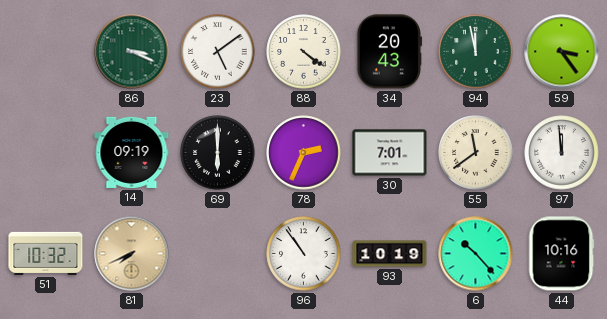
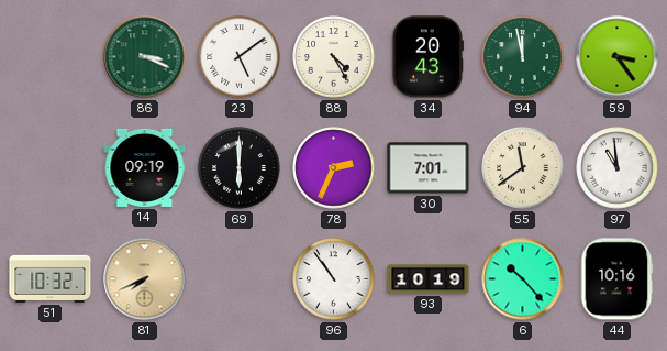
88: 4:21 -> 4:25 (334, 57)
97: 11:59 -> 10:59 (618, 168)
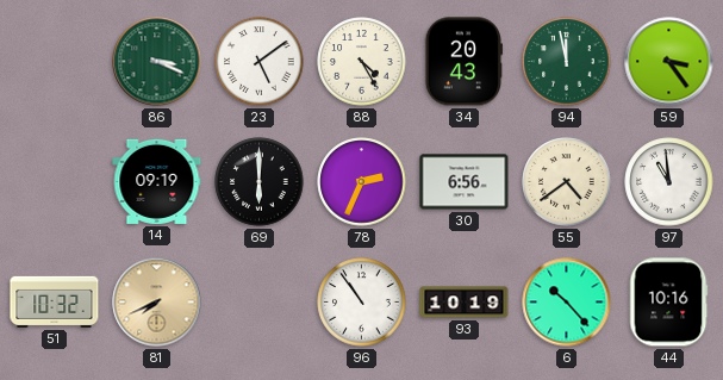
30: 7:01 -> 6:56 (465, 182)
55: 11:39 -> 4:39 (567, 182)
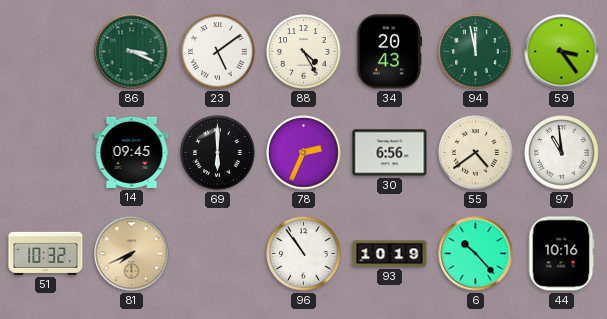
14: 09:19 -> 09:45 (132, 152)
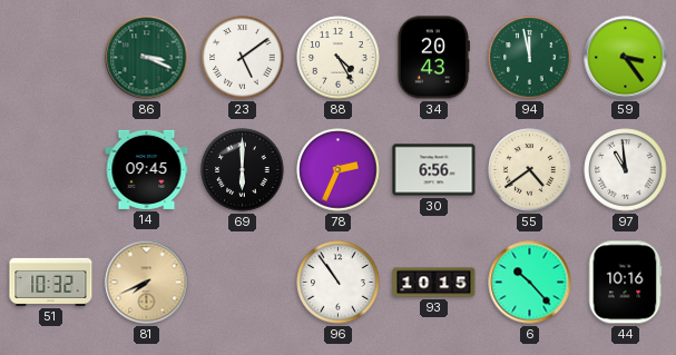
93: 10:19 -> 10:15 (434, 283)
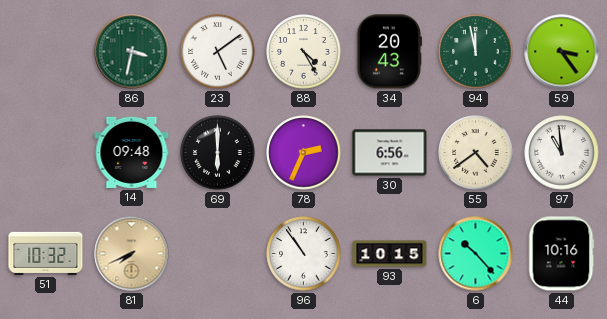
86: 3:19 -> 3:32 (132, 52)
14: 09:45 -> 09:48 (132, 152)
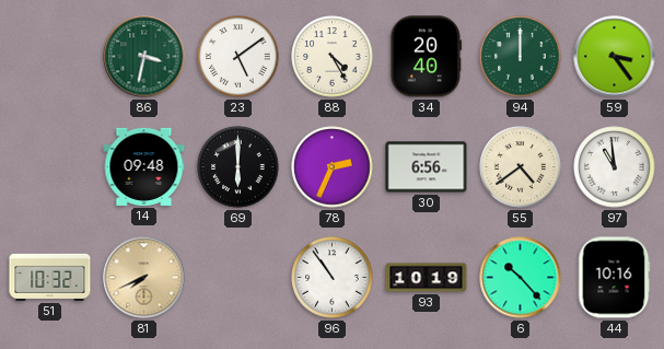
34: 20:43 -> 20:40 (426, 57)
94: 11:58 -> 12:00 (521, 57)
93: 10:15 -> 10:19 (427, 278)
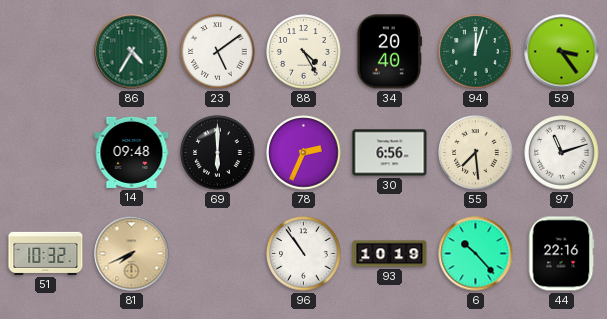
86: 3:32 -> 4:35 (132, 52)
94: 12:00 -> 12:03 (476, 52)
55: 4:39 -> 7:29 (476, 153)
97: 10:59 -> 11:12 (562, 153)
44: 10:16 -> 22:16 (561, 254)
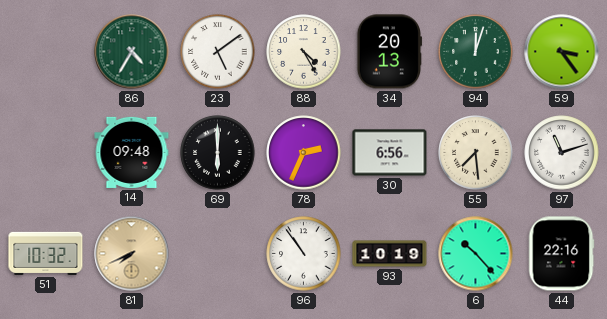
34: 20:40 -> 20:13 (389, 52)
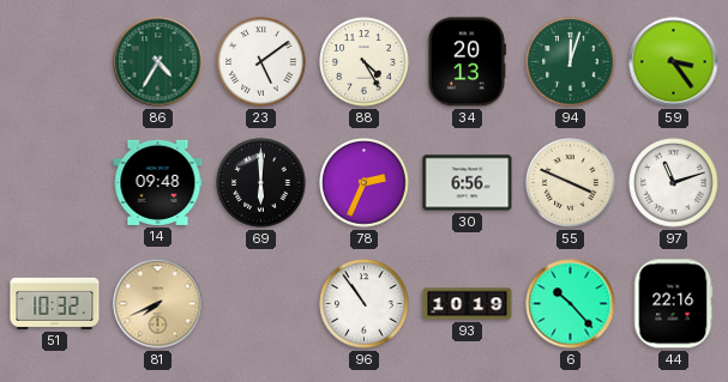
55: 7:29 -> 3:49 (571, 183)
